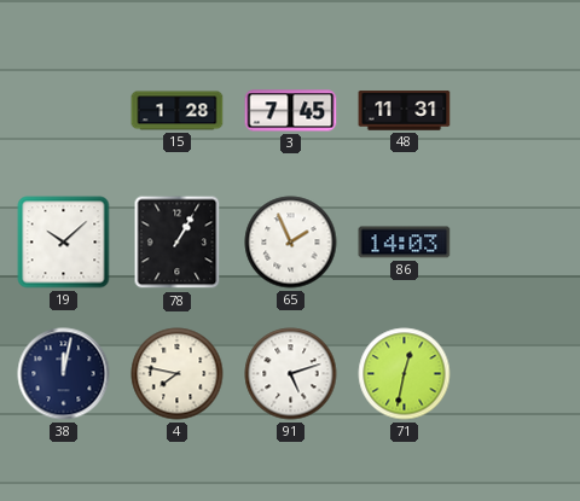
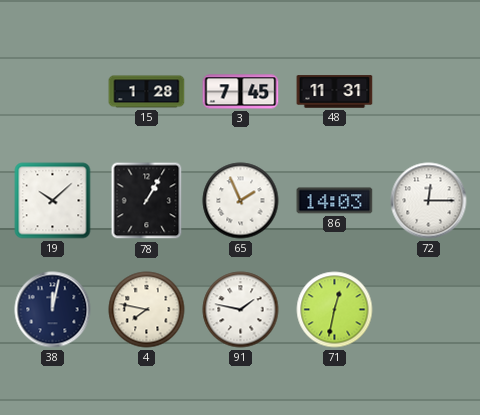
72: none -> 12:15 (429, 201)
91: 5:12 -> 1:47 (241, 310)
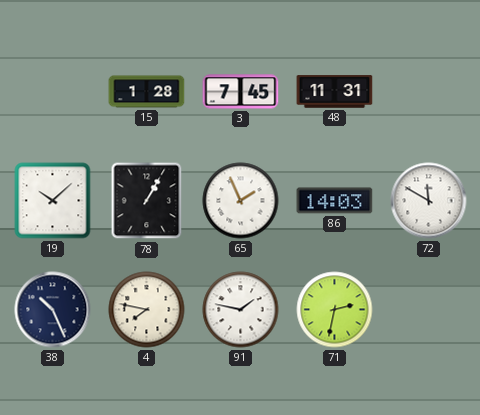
72: 12:15 -> 11:50 (429, 201)
38: 12:02 -> 10:26 (53, 310)
71: 12:32 -> 2:32 (335, 310)
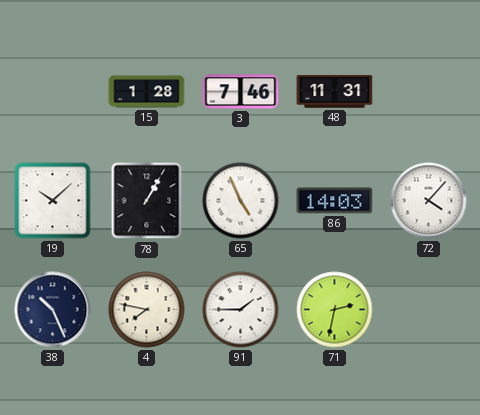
3: 7:45 -> 7:46 (241, 92)
65: 1:56 -> 4:56 (241, 201)
72: 11:50 -> 4:07 (429, 201)
91: 1:47 -> 1:45 (241, 310)
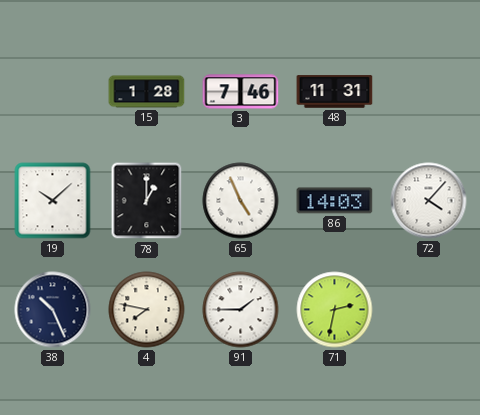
78: 1:05 -> 1:00 (147, 201)
